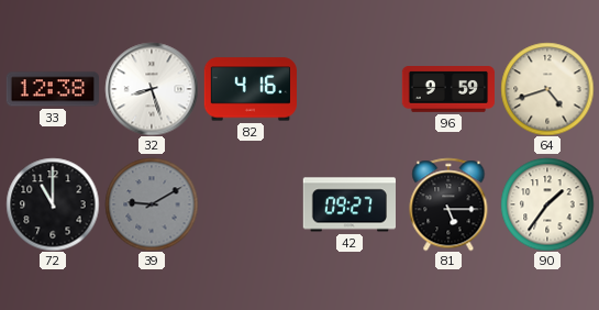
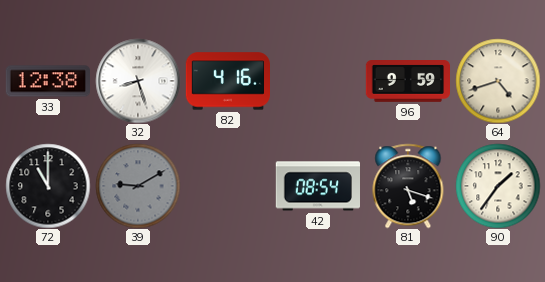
42: 09:27 -> 08:54 (317, 186)
81: 5:15 -> 5:18 (408, 186)
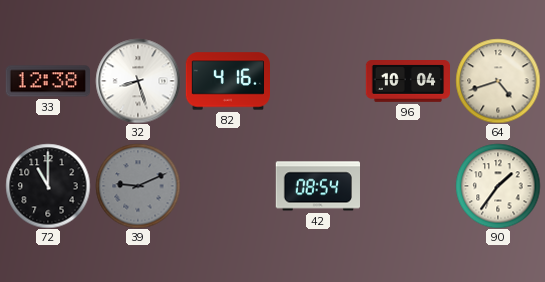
96: 9:59 -> 10:04 (407, 82)
39: 9:10 -> 9:11 (138, 186)
81: 5:18 -> none (408, 186)
